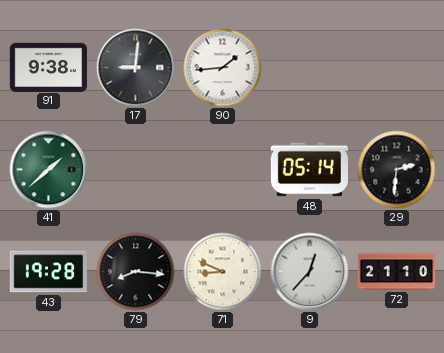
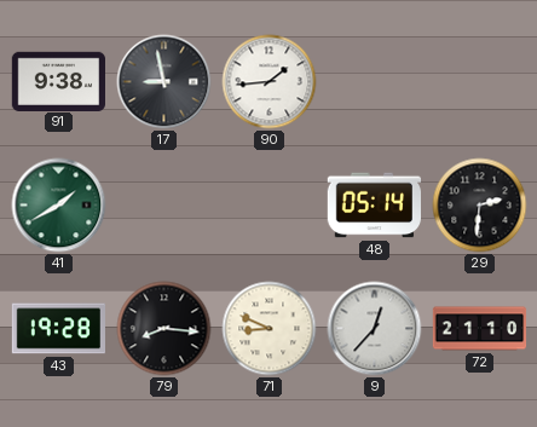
17: 9:01 -> 8:58 (164, 82)
41: 1:38 -> 1:40 (59, 206)
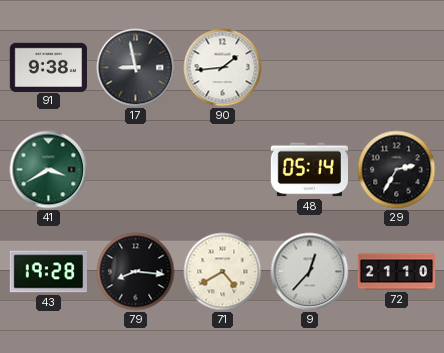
41: 1:40 -> 3:40 (49, 170)
29: 2:31 -> 2:35 (397, 170)
71: 8:49 -> 4:40 (223, 272)
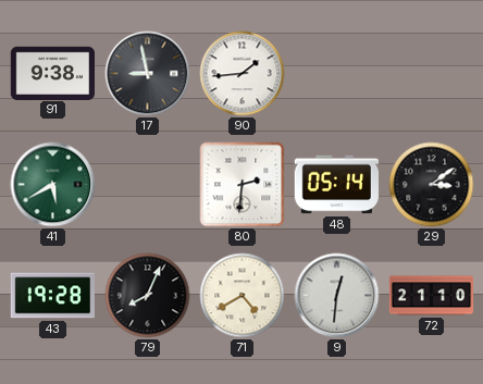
41: 3:40 -> 5:40 (53, 185)
80: none -> 2:31 (243, 185)
29: 2:35 -> 3:09 (432, 185)
79: 8:16 -> 8:04 (148, 296)
9: 12:37 -> 12:31 (337, 296)
